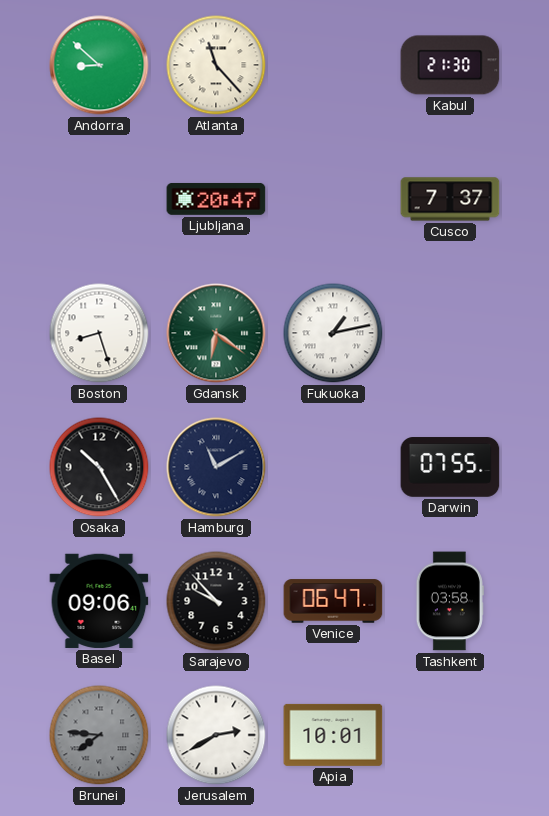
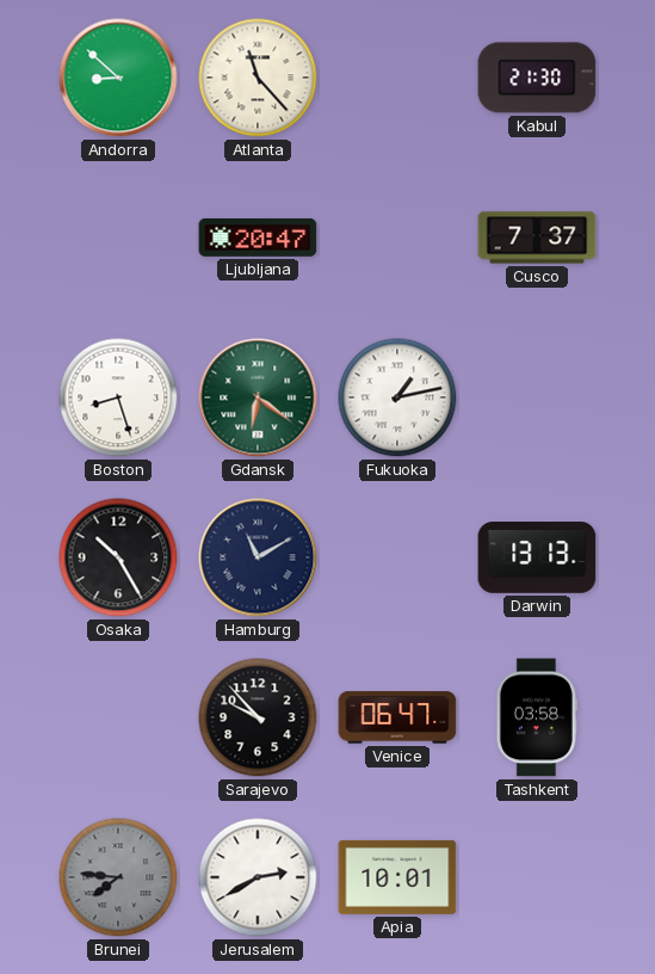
Darwin: 07:55 -> 13:13 (537, 557)
Basel: 09:06 -> none (99, 601)
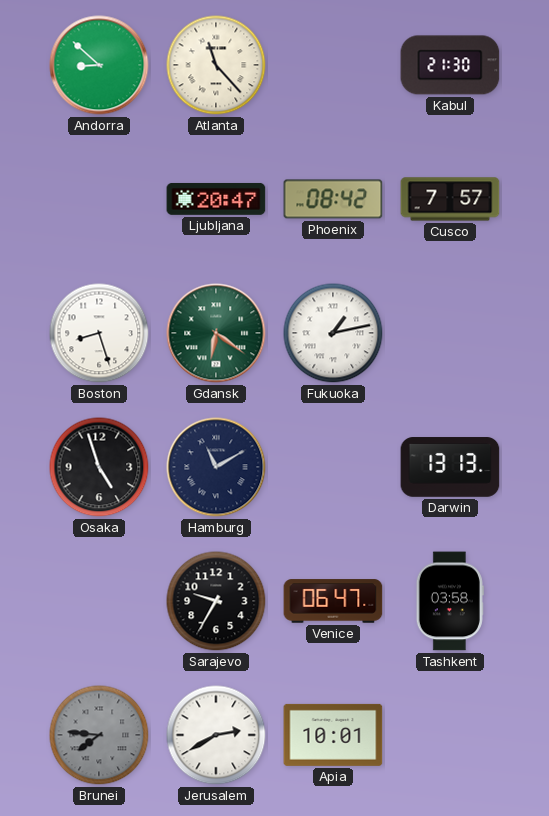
Phoenix: none -> 08:42 (333, 199)
Cusco: 7:37 -> 7:57 (450, 199)
Osaka: 10:25 -> 4:57 (99, 467)
Sarajevo: 9:53 -> 9:35 (216, 601)
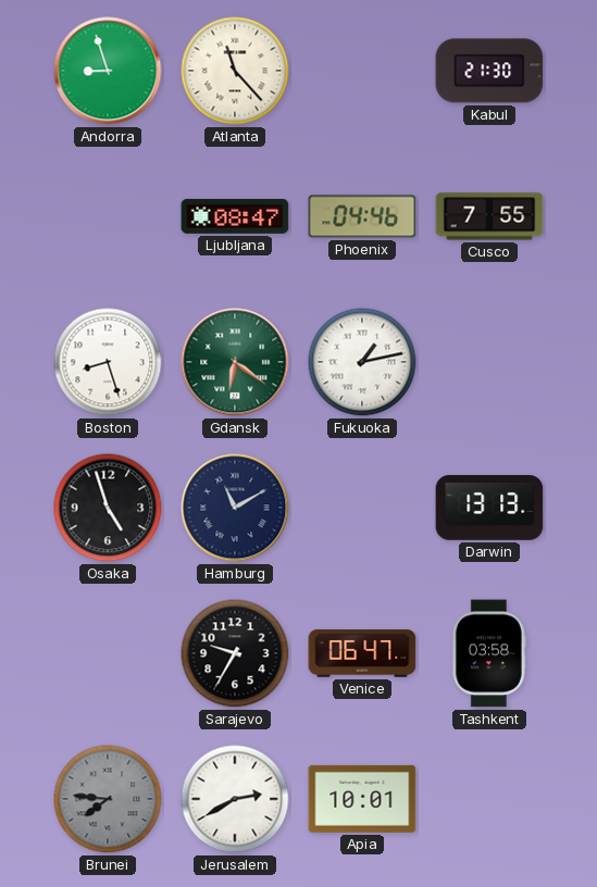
Andorra: 8:52 -> 8:57 (108, 71)
Ljubljana: 20:47 -> 08:47 (235, 216)
Phoenix: 08:42 -> 04:46 (362, 216)
Cusco: 7:57 -> 7:55 (489, 216)
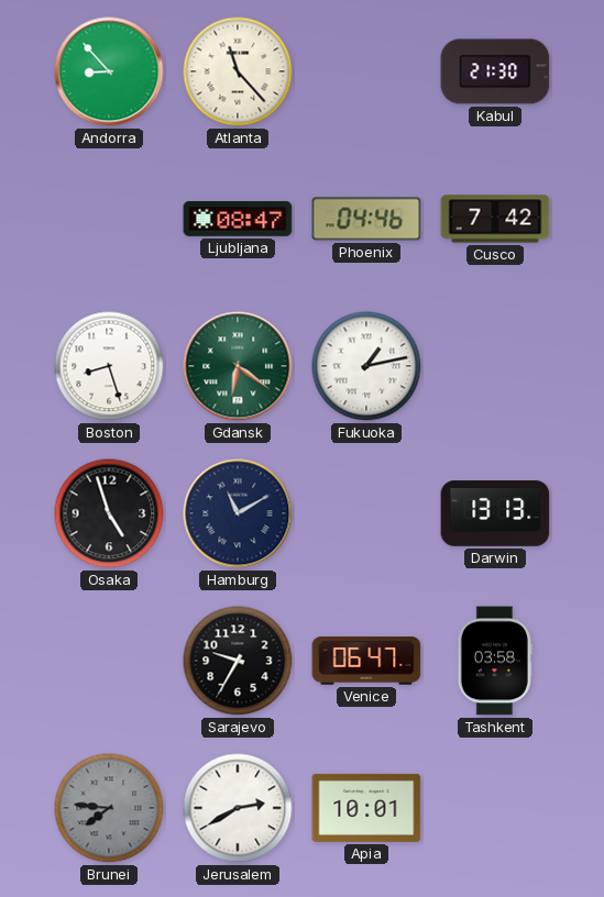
Andorra: 8:57 -> 8:53 (109, 71)
Cusco: 7:55 -> 7:42 (495, 219)
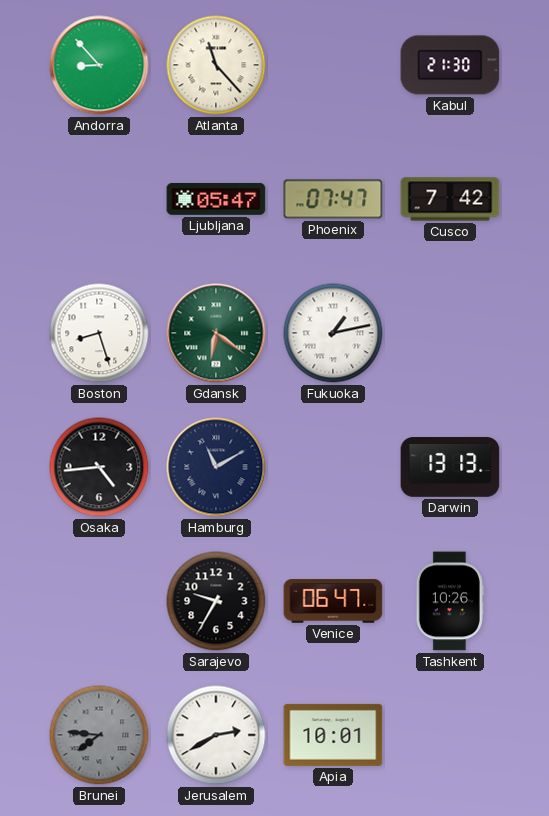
Ljubljana: 08:47 -> 05:47 (216, 199)
Phoenix: 04:46 -> 07:47 (333, 199)
Osaka: 4:57 -> 4:44 (99, 467)
Tashkent: 03:58 -> 10:26 (450, 601)
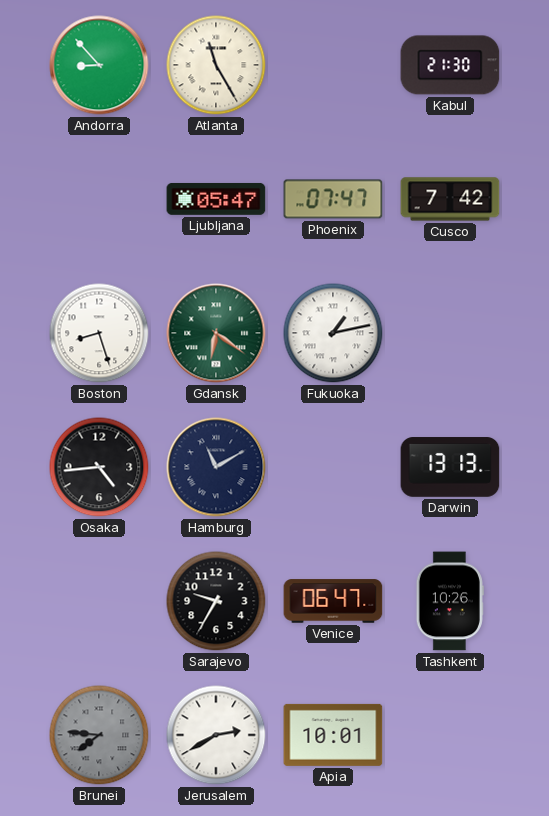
Atlanta: 11:23 -> 11:25 (216, 65)
